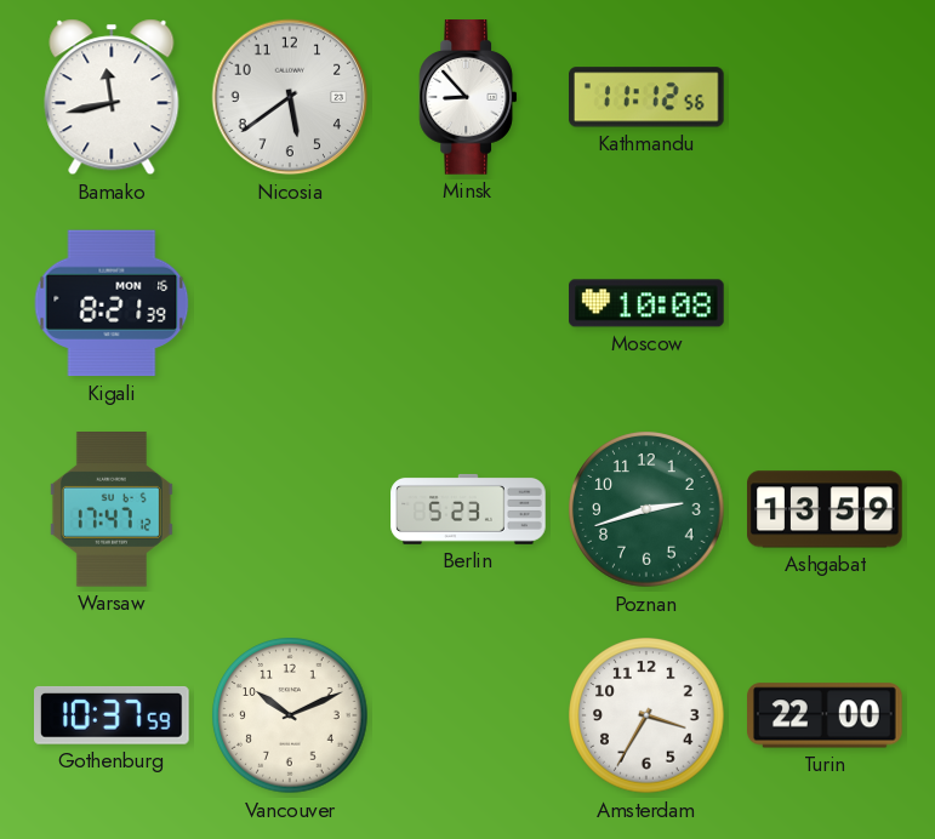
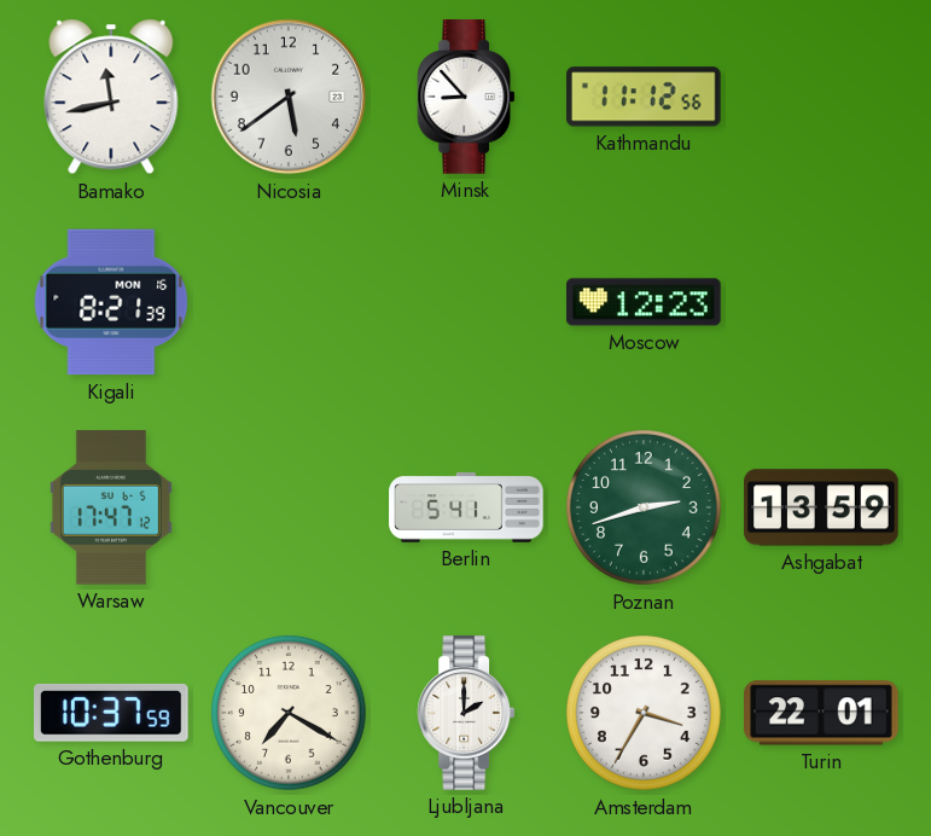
Moscow: 10:08 -> 12:23 (644, 302)
Berlin: 5:23 -> 5:41 (466, 507)
Vancouver: 10:11 -> 7:20 (289, 713)
Ljubljana: none -> 2:00 (466, 713)
Turin: 22:00 -> 22:01 (822, 713)
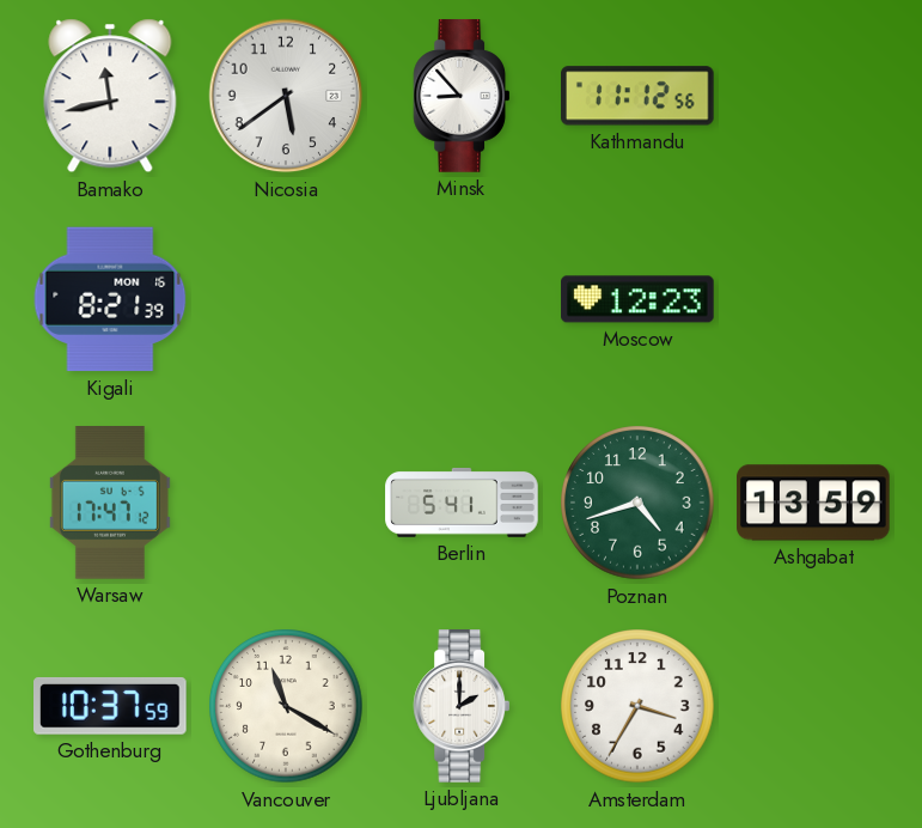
Poznan: 2:42 -> 4:42 (637, 503)
Vancouver: 7:20 -> 11:20 (286, 706)
Turin: 22:01 -> none (822, 713)
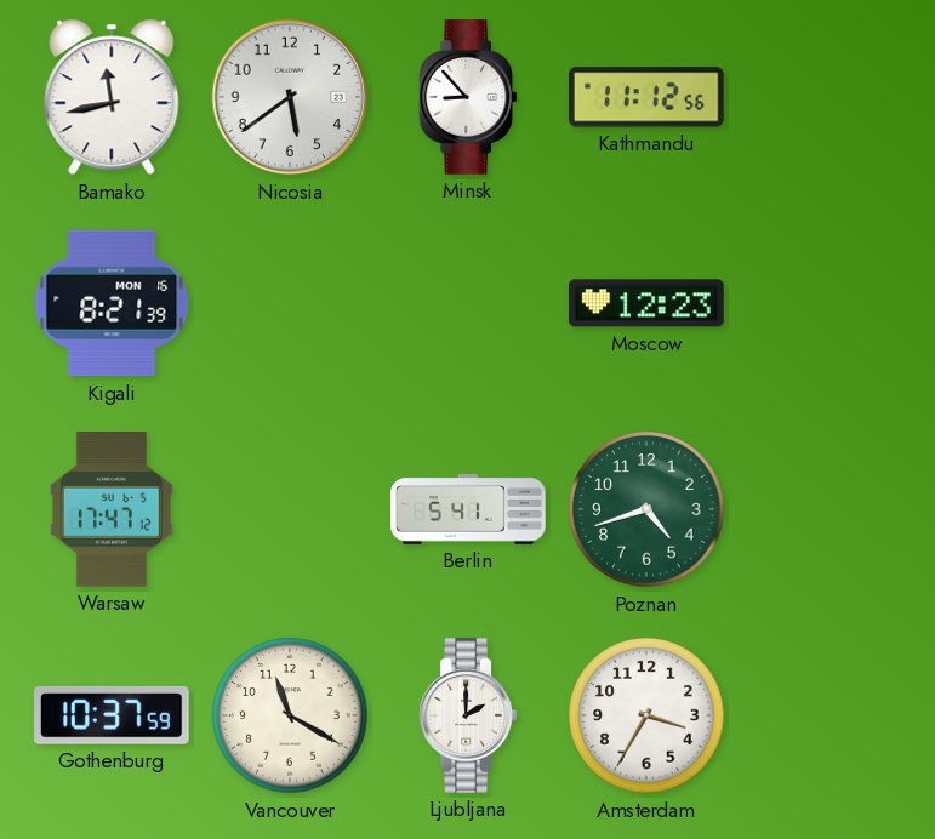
Ashgabat: 13:59 -> none (813, 503)
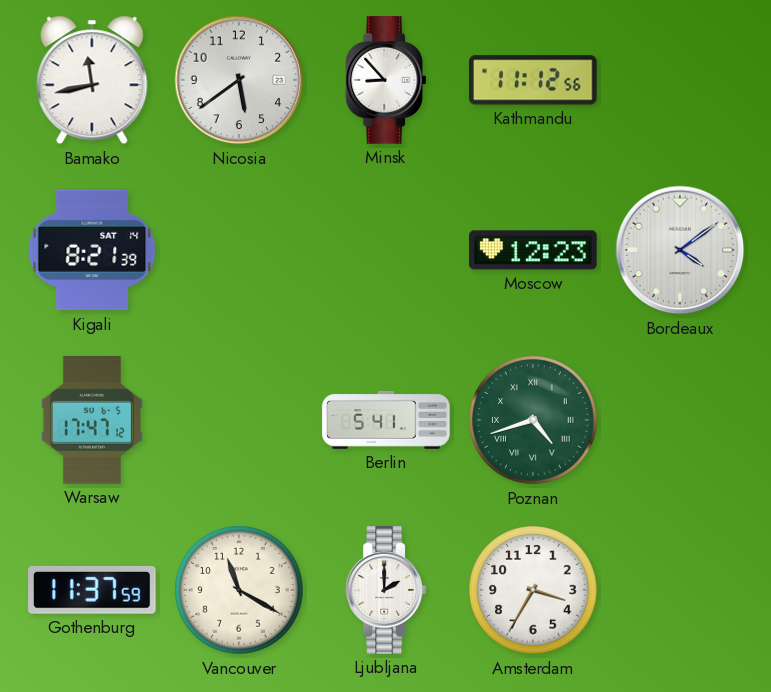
Kigali date: MON 16 -> SAT 14 (92, 250)
Bordeaux: none -> 4:09 (680, 250)
Poznan numerals: Arabic -> Roman (533, 420)
Gothenburg: 10:37 -> 11:37 (93, 590)
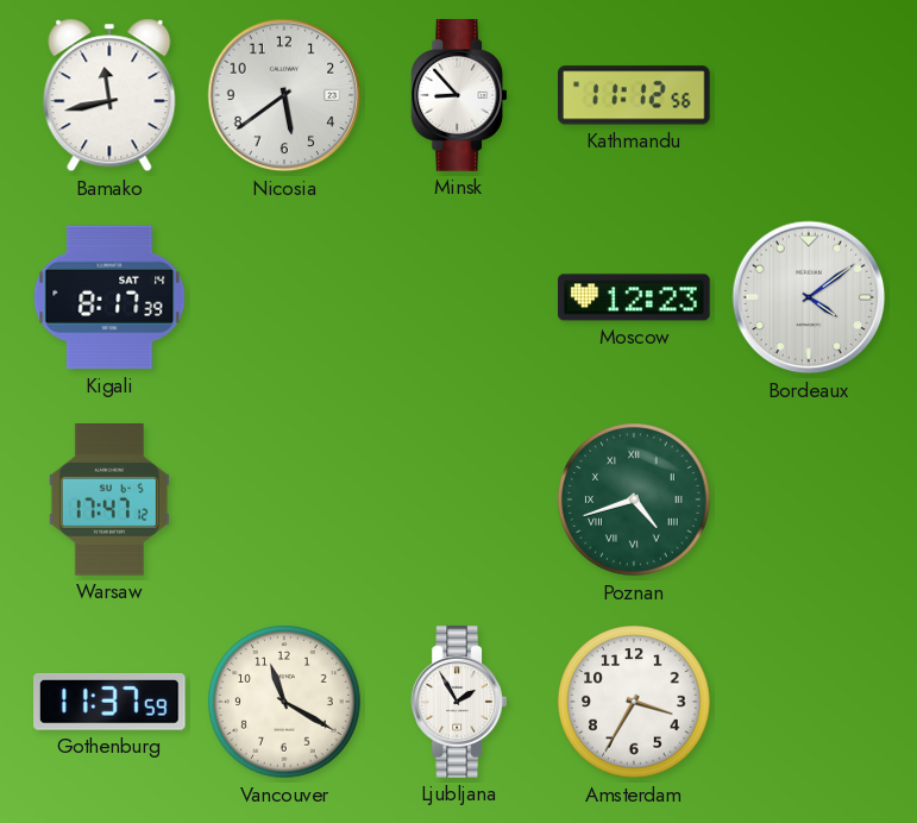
Kigali: 8:21 -> 8:17 (109, 297)
Berlin: 5:41 -> none (386, 420)
Ljubljana: 2:00 -> 1:55 (459, 702)
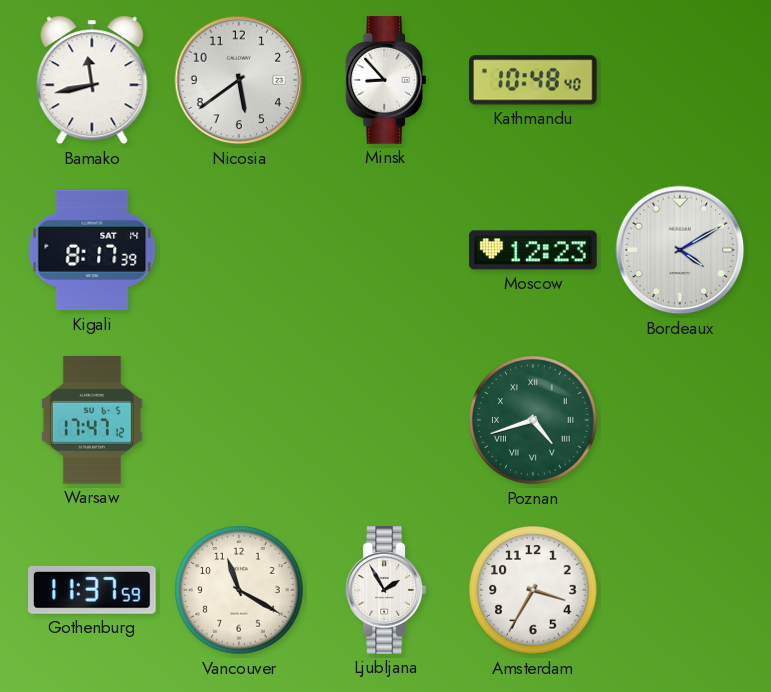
Kathmandu: 11:12 -> 10:48 (534, 80)
Bordeaux: 4:09 -> 4:10 (680, 250)
